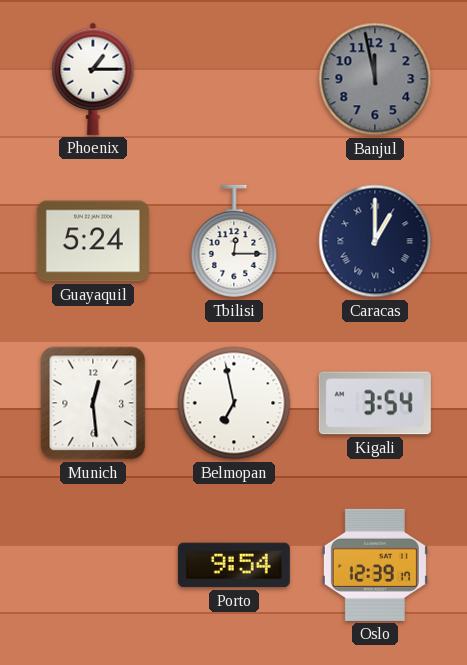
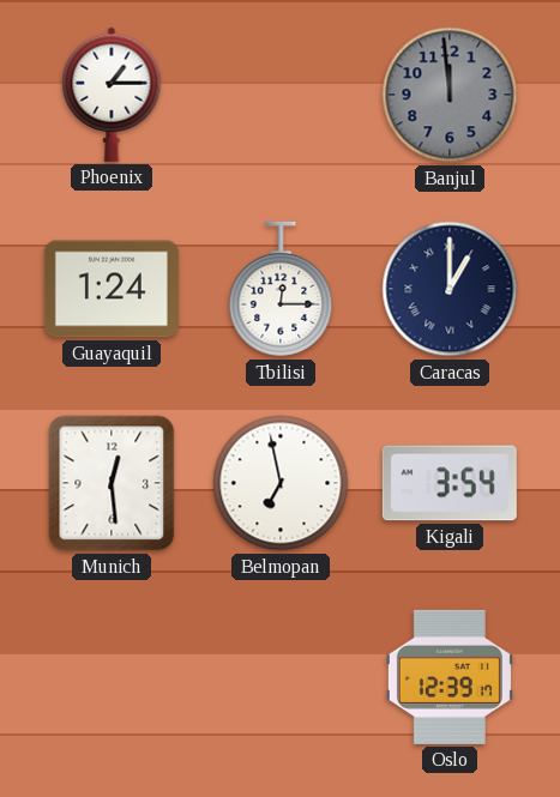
Banjul: 11:58 -> 11:59 (450, 95)
Guayaquil: 5:24 -> 1:24 (112, 289)
Porto: 9:54 -> none (234, 565)
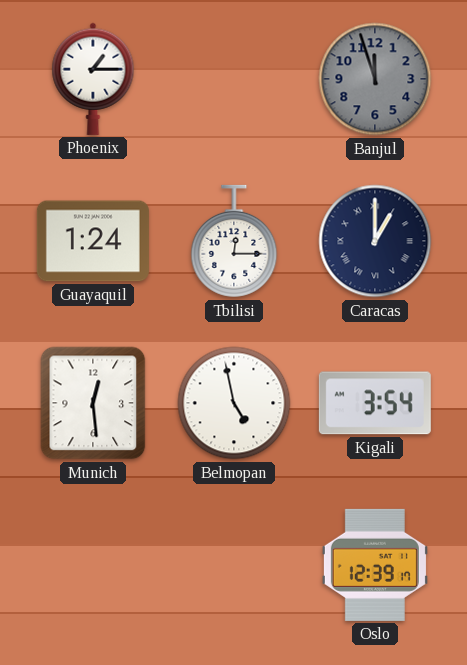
Banjul: 11:59 -> 11:57 (375, 79)
Belmopan: 6:58 -> 4:58 (234, 403)
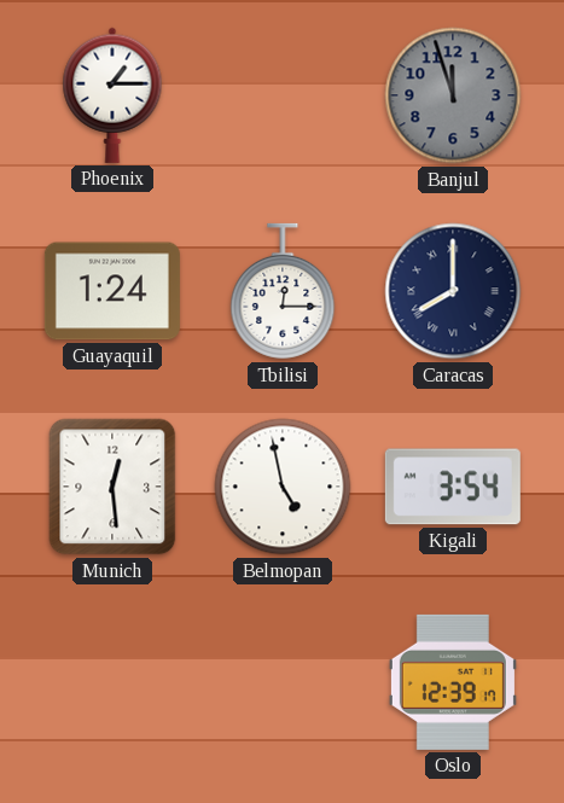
Caracas: 1:00 -> 8:00 (453, 291)
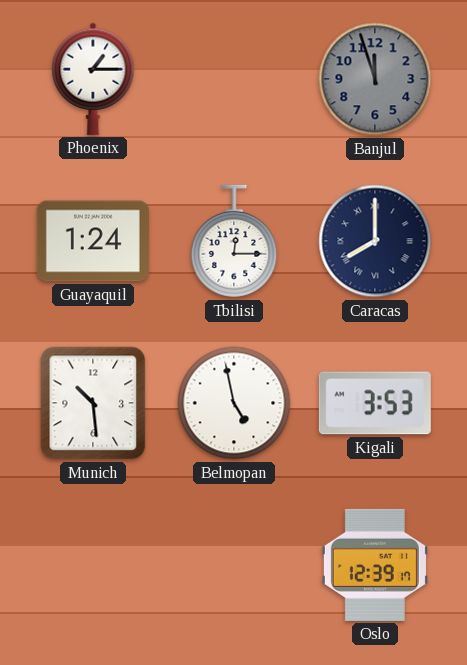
Munich: 12:29 -> 10:29 (93, 403)
Kigali: 3:54 -> 3:53 (375, 403)
